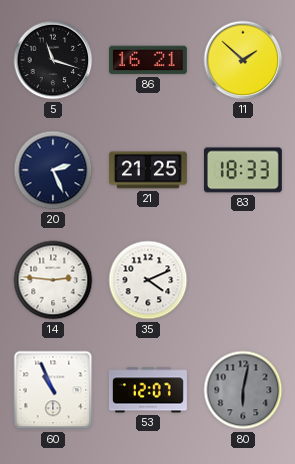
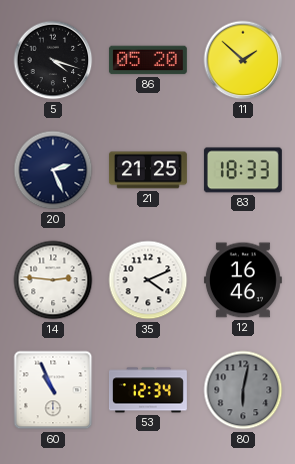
5: 11:18 -> 4:18 (53, 60)
86: 16:21 -> 05:20 (148, 60)
12: none -> 16:46 (243, 280)
53: 12:07 -> 12:34 (148, 390)
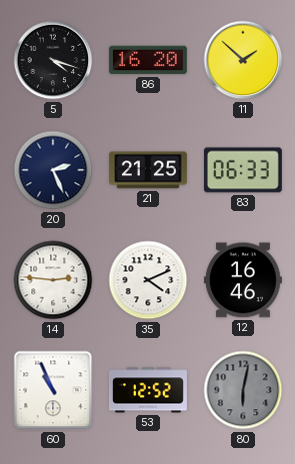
86: 05:20 -> 16:20 (148, 60)
83: 18:33 -> 06:33 (243, 170)
53: 12:34 -> 12:52 (148, 390)
